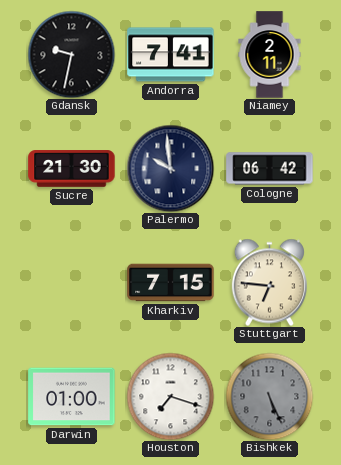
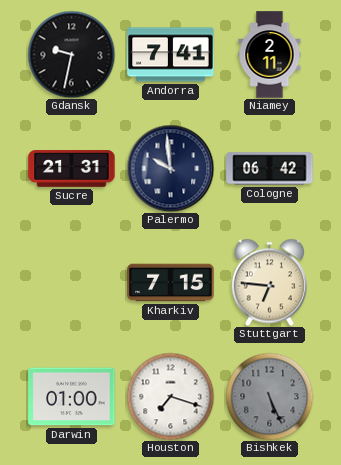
Sucre: 21:30 -> 21:31 (72, 169)
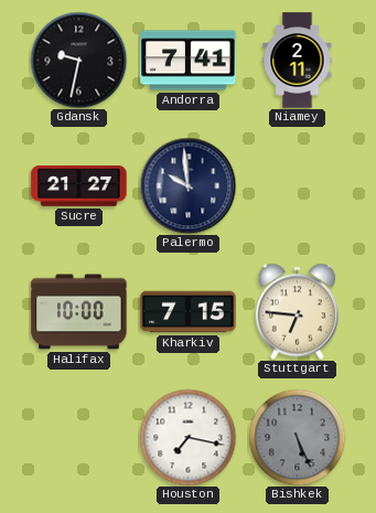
Sucre: 21:31 -> 21:27 (79, 186)
Cologne: 06:42 -> none (270, 169)
Halifax: none -> 10:00 (79, 312)
Darwin: 01:00 -> none (72, 397)
Houston: 7:18 -> 7:17 (187, 437)
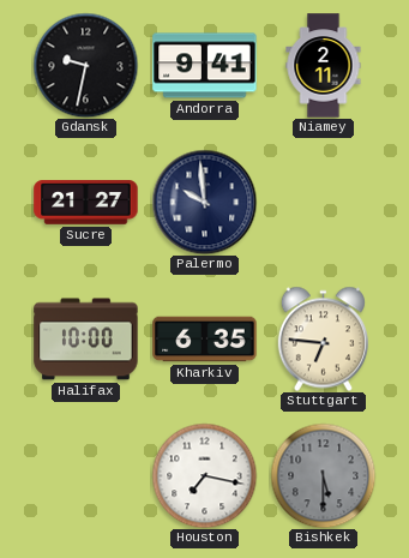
Andorra: 7:41 -> 9:41 (205, 66)
Kharkiv: 7:15 -> 6:35 (205, 340)
Bishkek: 5:26 -> 5:30 (323, 475)
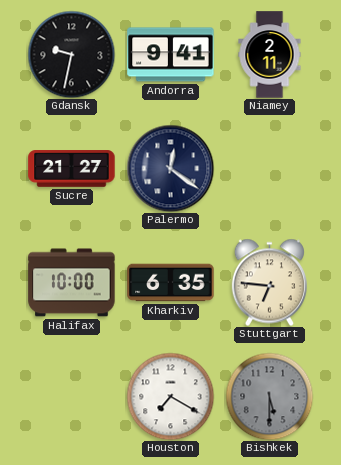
Palermo: 9:59 -> 12:21 (170, 168)
Houston: 7:17 -> 7:20 (170, 396)
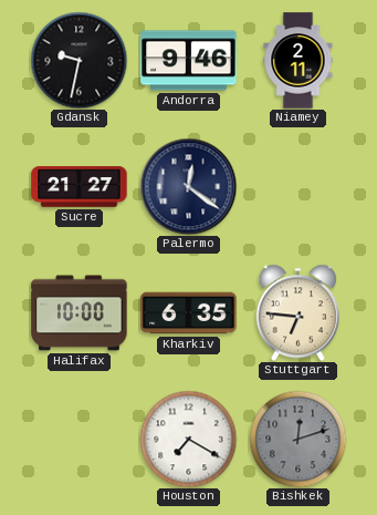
Andorra: 9:41 -> 9:46 (189, 61)
Bishkek: 5:30 -> 12:12 (297, 439)
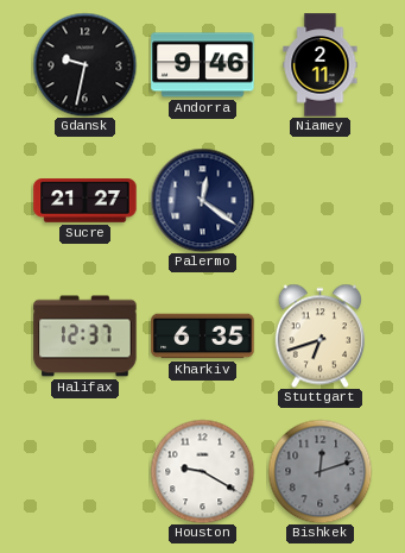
Halifax: 10:00 -> 12:37 (86, 337)
Stuttgart: 6:46 -> 6:42 (319, 335)
Houston: 7:20 -> 9:20 (202, 471)
